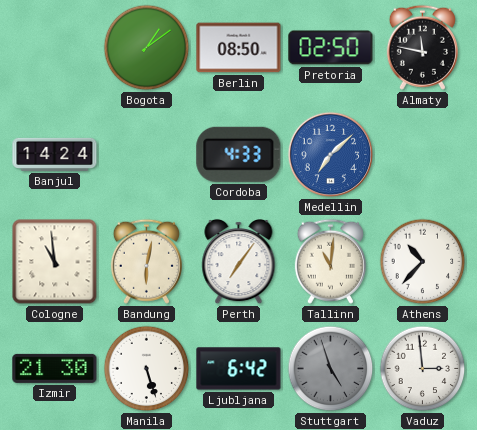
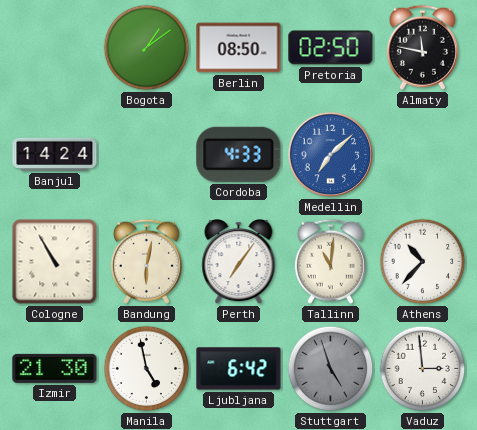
Cologne: 10:59 -> 10:55 (55, 262)
Manila: 5:27 -> 4:58 (147, 369)
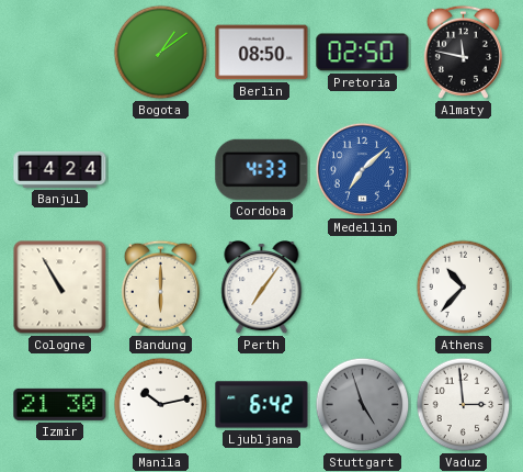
Bandung: 6:02 -> 6:00 (160, 286)
Tallinn: 11:01 -> none (330, 261)
Manila: 4:58 -> 10:13 (161, 405)
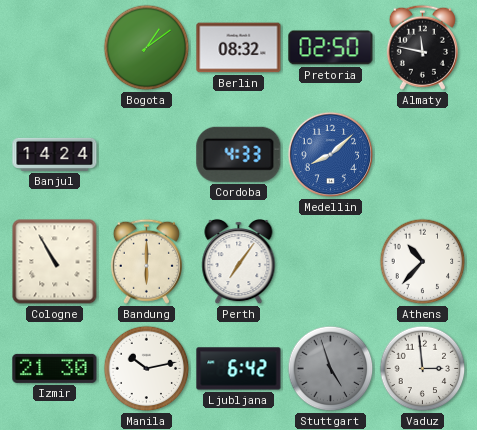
Berlin: 08:50 -> 08:32 (239, 48)
Medellin: 7:08 -> 8:08 (331, 155)
